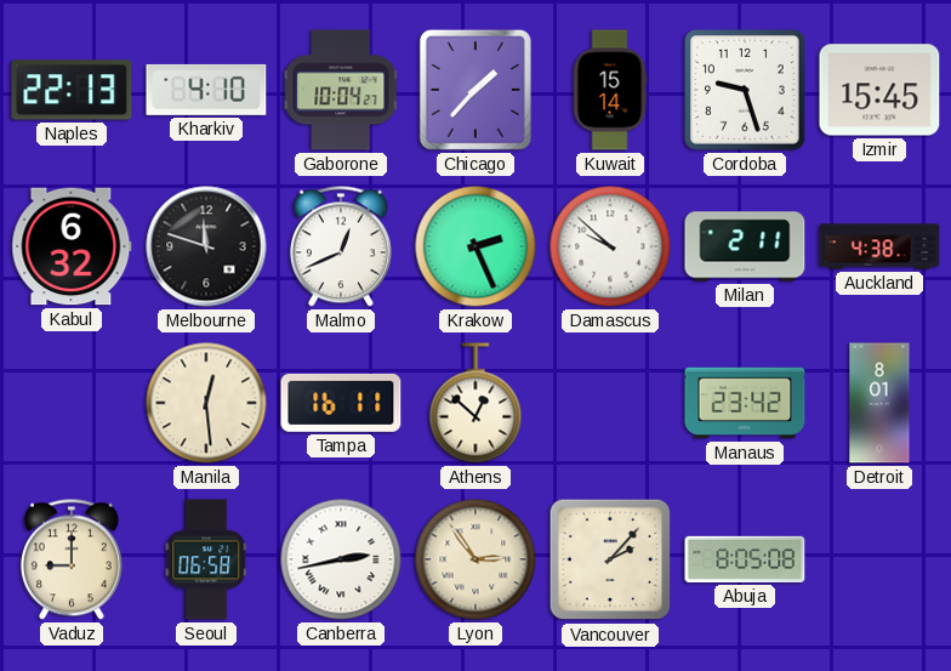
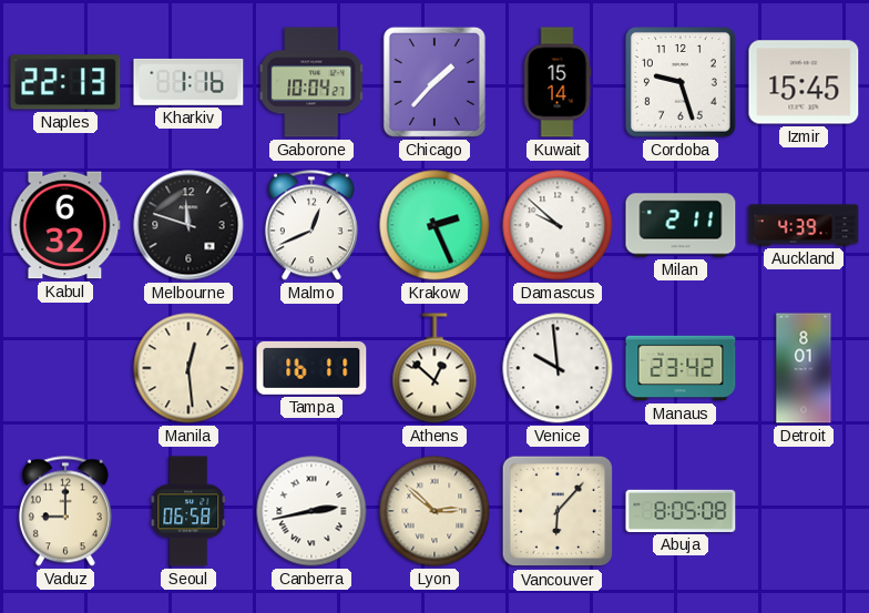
Kharkiv: 4:10 -> 1:16 (188, 82)
Auckland: 4:38 -> 4:39 (804, 225)
Venice: none -> 9:59 (558, 368)
Lyon: 2:54 -> 2:52 (434, 511)
Vancouver: 2:07 -> 6:07 (558, 511)
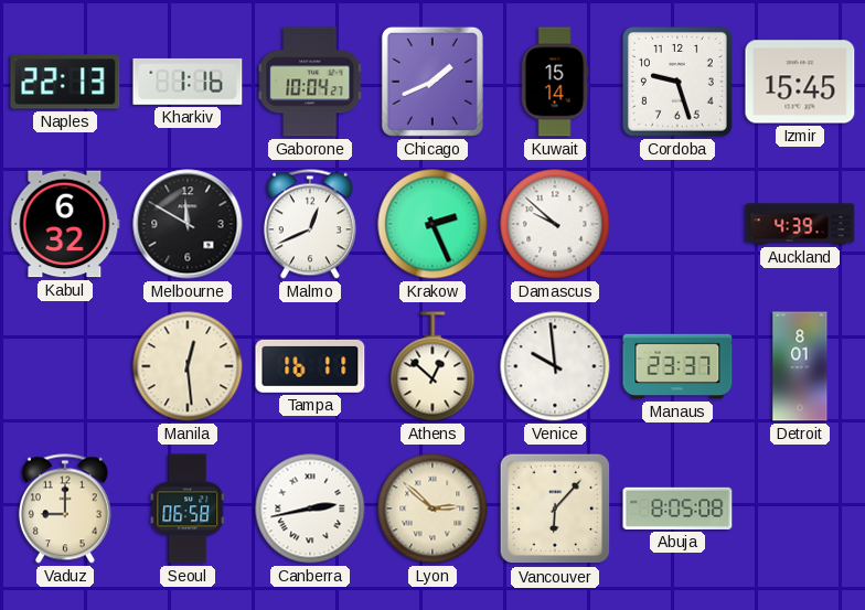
Chicago: 1:37 -> 1:41 (432, 82)
Melbourne: 11:48 -> 11:50 (188, 224)
Milan: 2:11 -> none (681, 225)
Manaus: 23:42 -> 23:37 (677, 366)
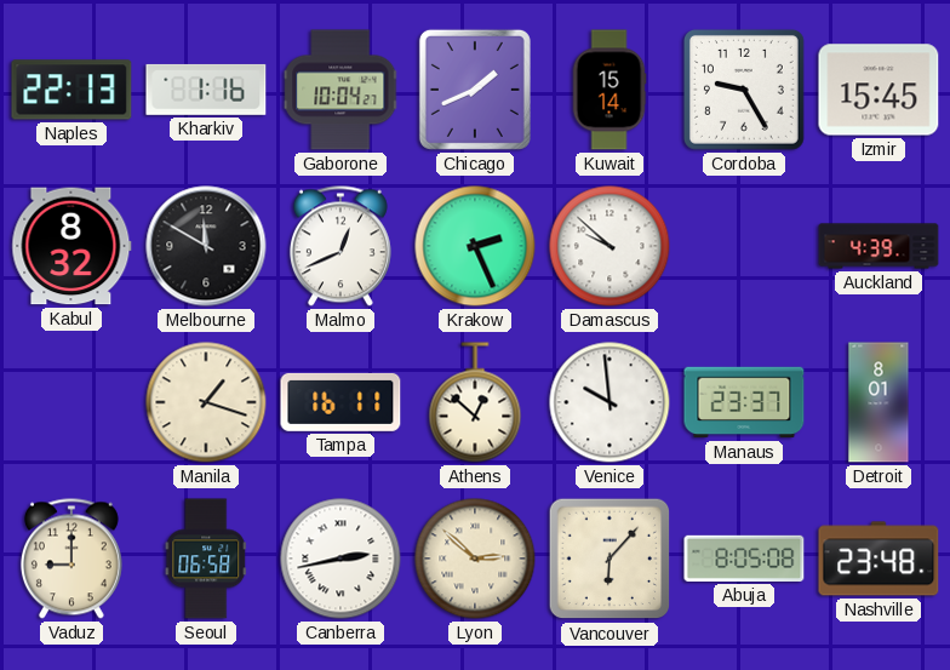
Cordoba: 9:27 -> 9:25 (744, 90)
Kabul: 6:32 -> 8:32 (71, 246)
Manila: 12:29 -> 1:18 (206, 402)
Nashville: none -> 23:48 (879, 559)
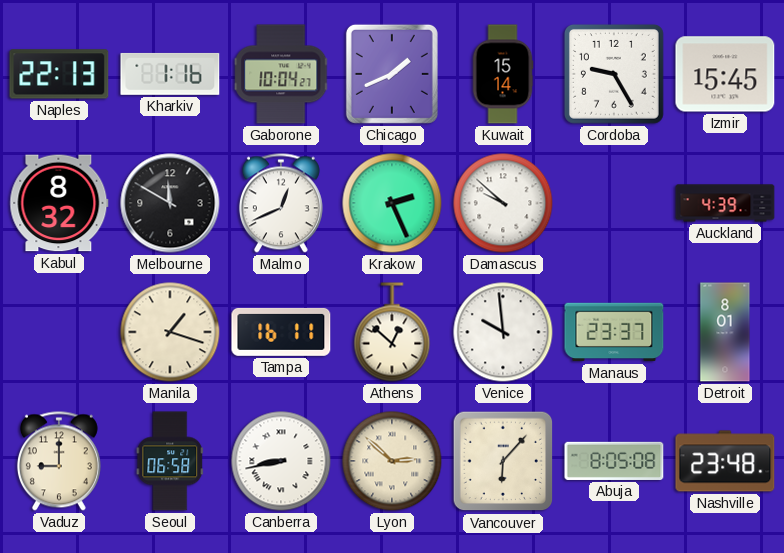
Canberra: 2:43 -> 8:43 (281, 461)
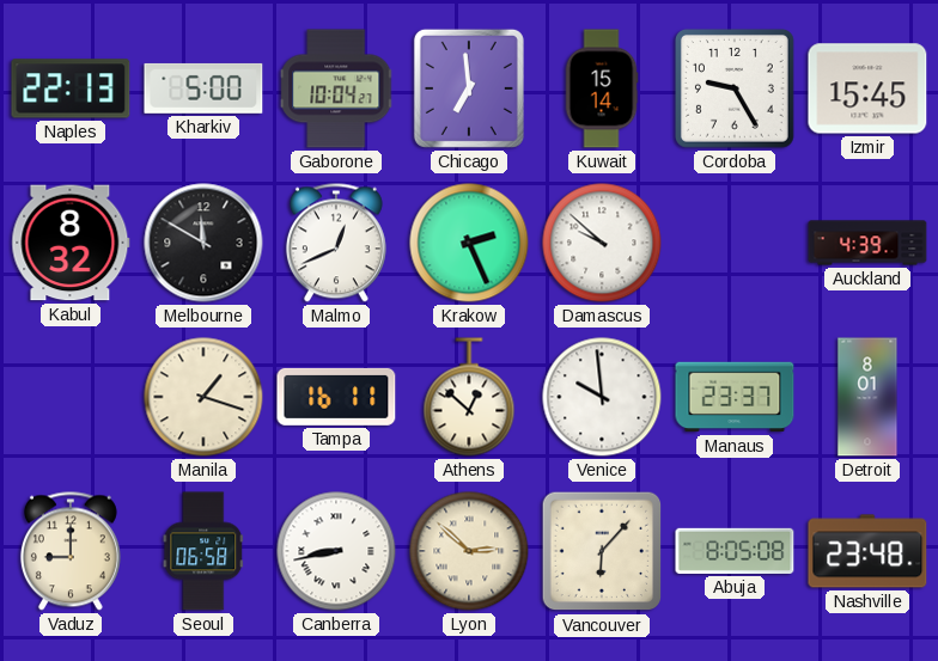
Kharkiv: 1:16 -> 5:00 (203, 88)
Chicago: 1:41 -> 6:59 (469, 88)
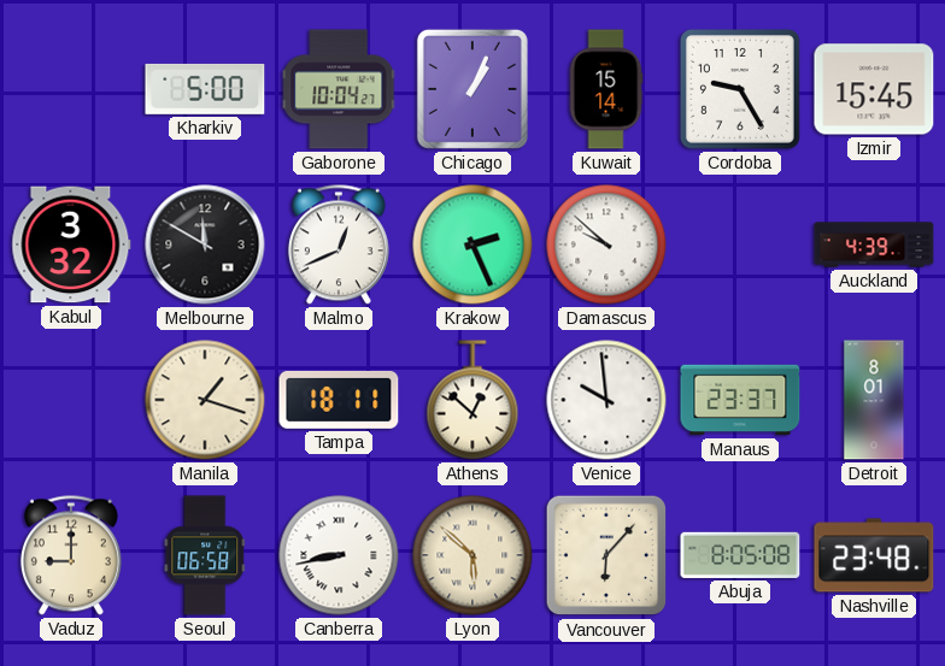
Naples: 22:13 -> none (71, 88)
Chicago: 6:59 -> 1:04 (472, 89)
Kabul: 8:32 -> 3:32 (71, 244)
Tampa: 16:11 -> 18:11 (339, 400)
Lyon: 2:52 -> 5:52 (472, 555)
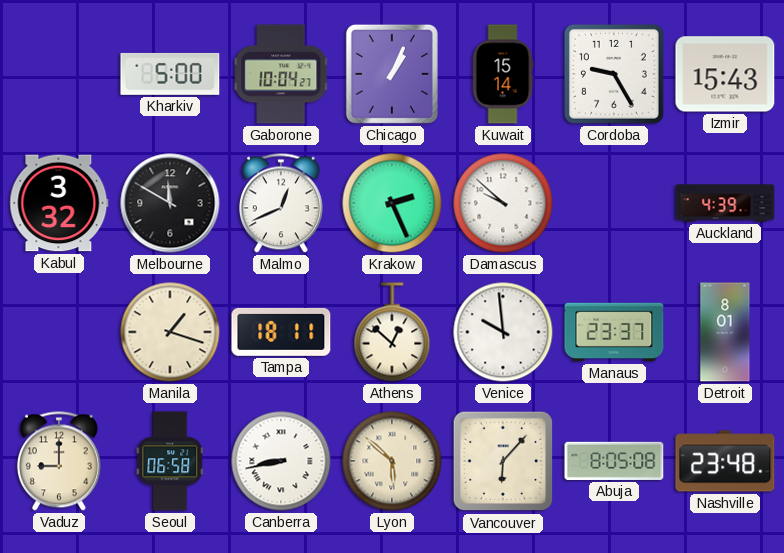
Izmir: 15:45 -> 15:43 (725, 74)
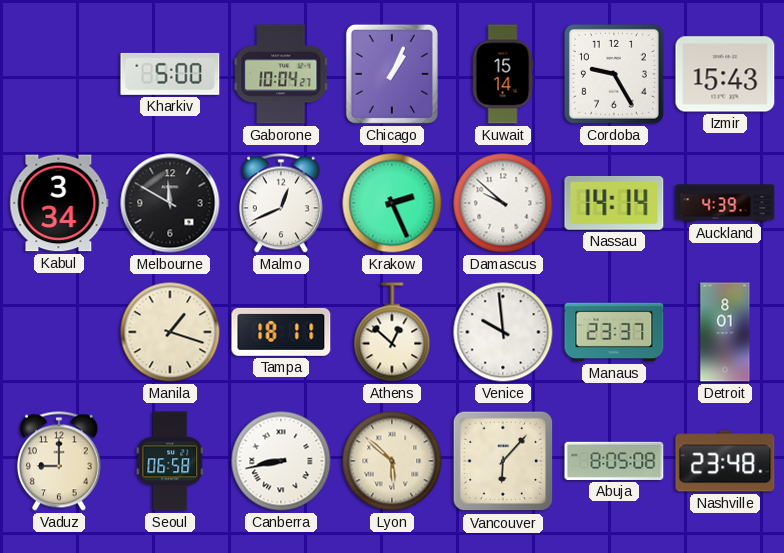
Kabul: 3:32 -> 3:34 (59, 203)
Nassau: none -> 14:14 (614, 203)
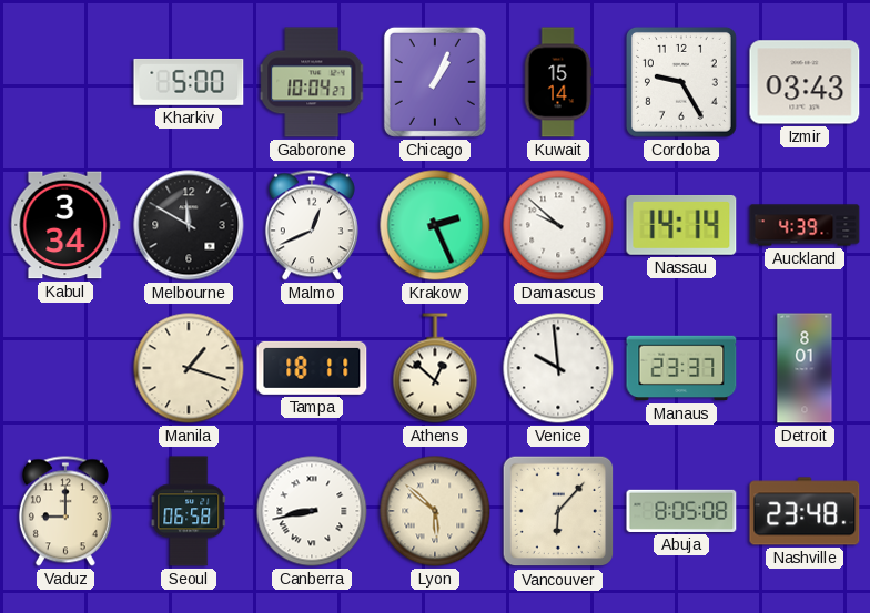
Izmir: 15:43 -> 03:43 (805, 82)
